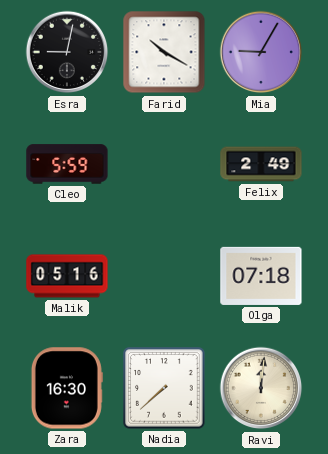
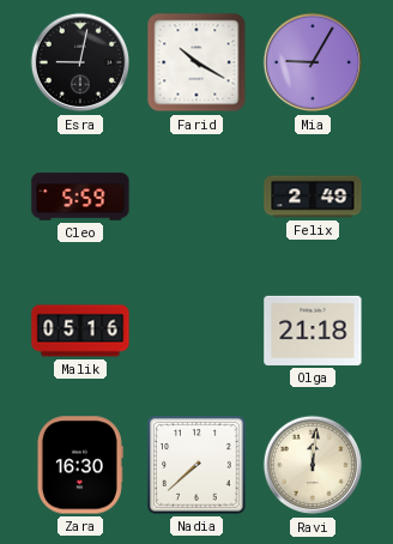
Olga: 07:18 -> 21:18 (313, 331)
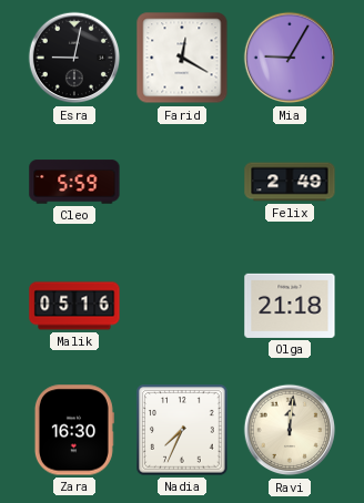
Farid: 10:20 -> 12:20 (182, 58)
Nadia: 7:38 -> 7:34 (182, 430)
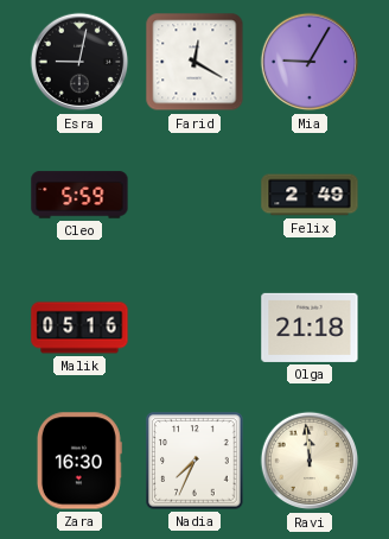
Ravi: 12:01 -> 11:59 (310, 461)
